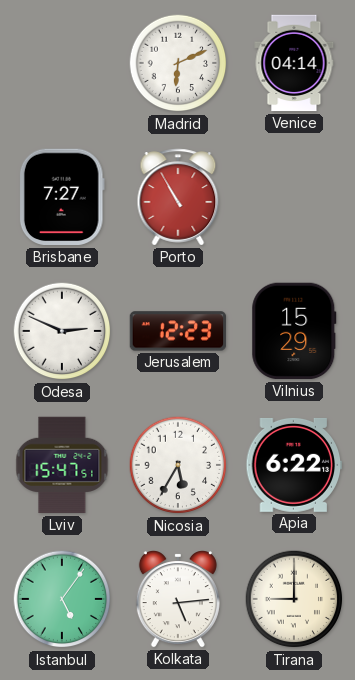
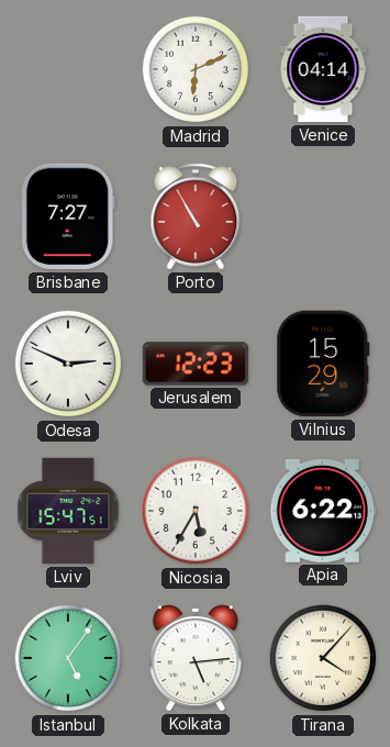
Tirana: 9:00 -> 4:07 (323, 658)
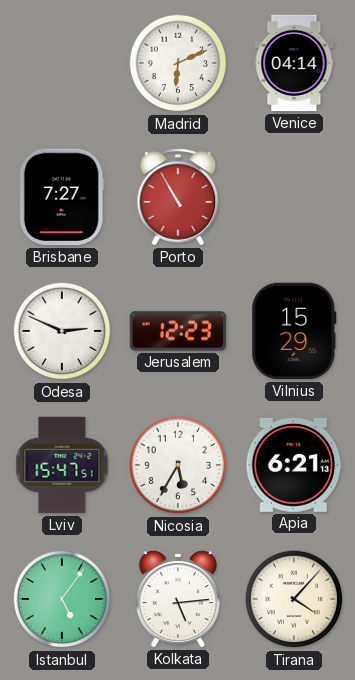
Apia: 6:22 -> 6:21 (294, 465)
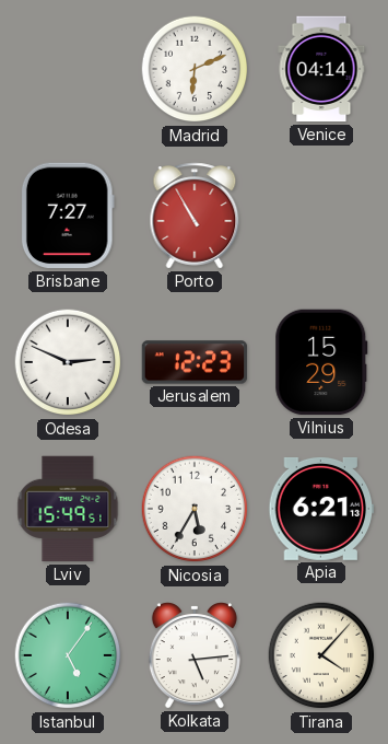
Lviv: 15:47 -> 15:49 (68, 509)
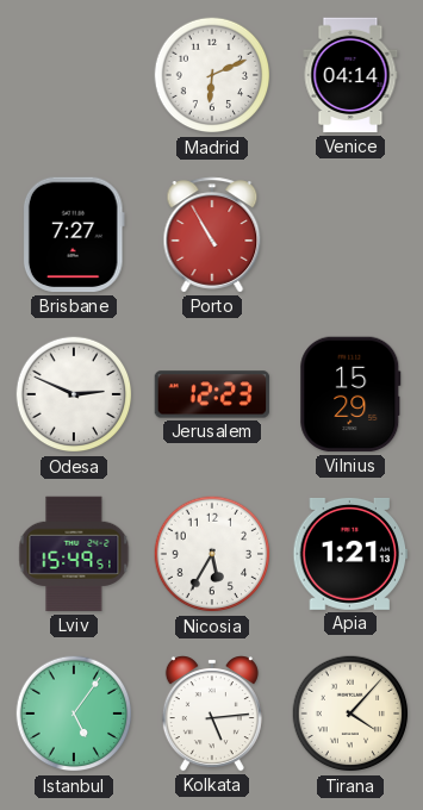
Apia: 6:21 -> 1:21 (350, 554)
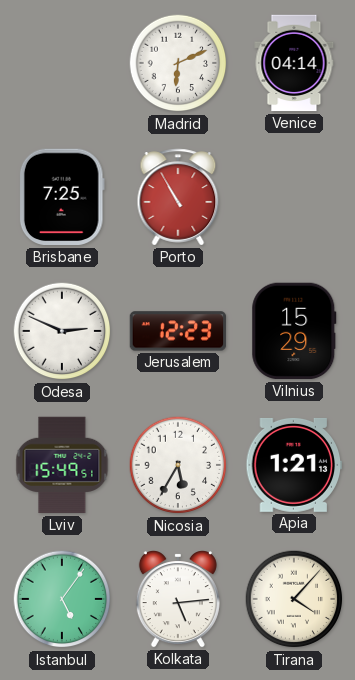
Brisbane: 7:27 -> 7:25 (62, 197)
